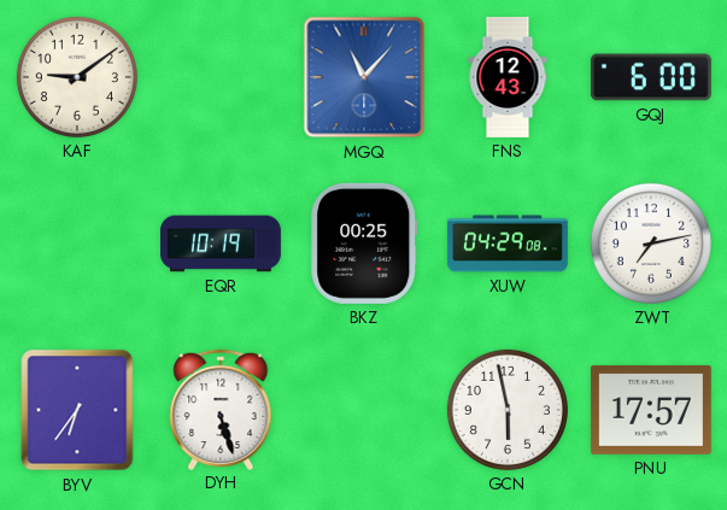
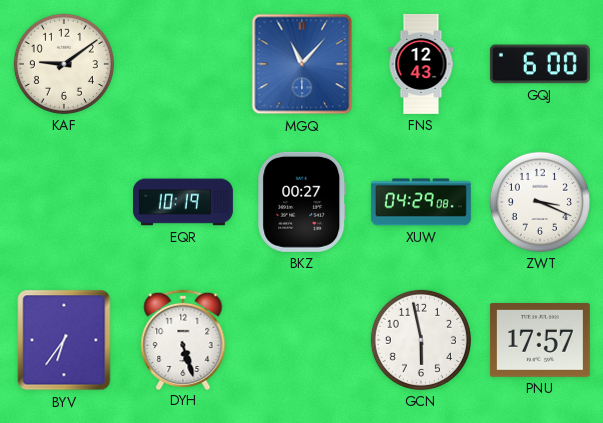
BKZ: 00:25 -> 00:27 (302, 202)
ZWT: 7:13 -> 3:19 (540, 202)
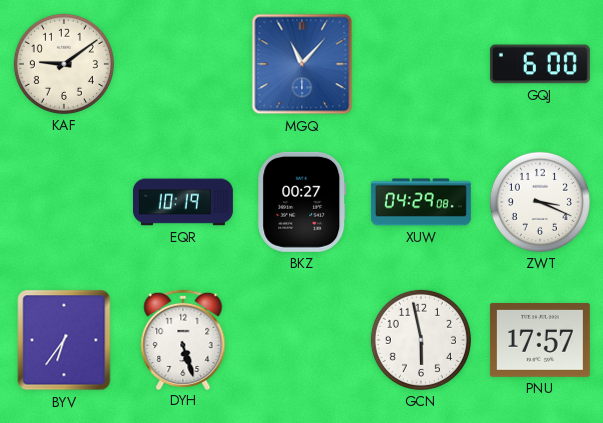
FNS: 12:43 -> none (421, 64)
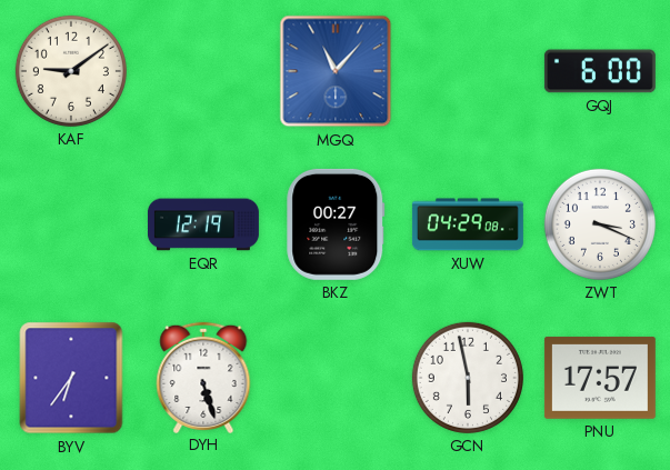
EQR: 10:19 -> 12:19 (203, 224)
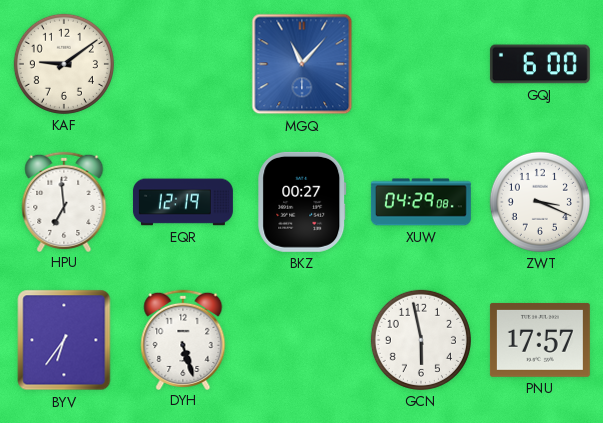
HPU: none -> 6:59 (64, 201)
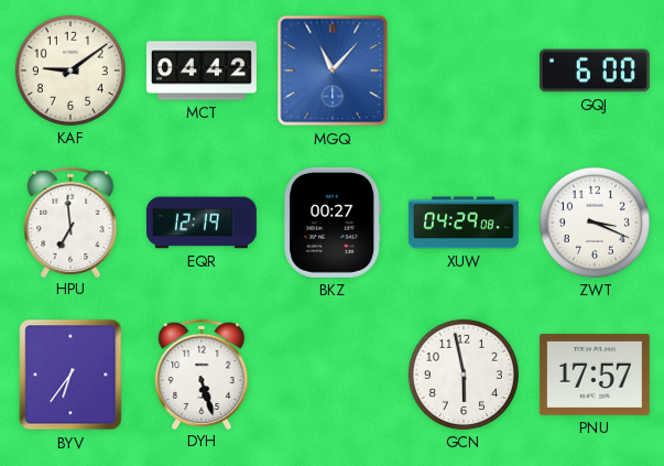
MCT: none -> 04:42 (202, 71)
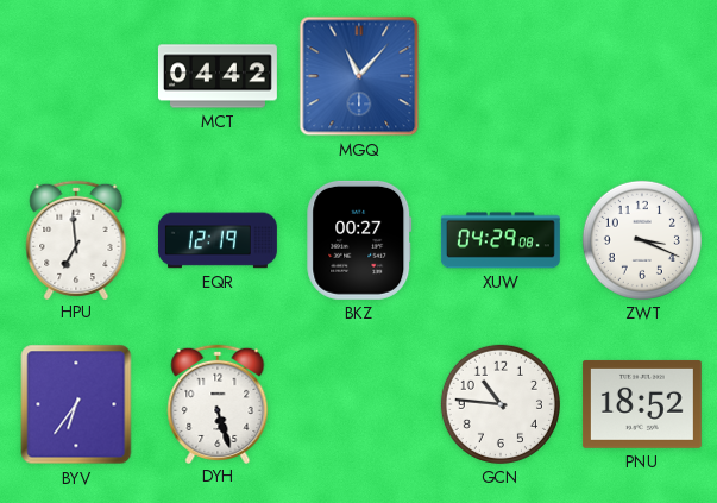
KAF: 9:09 -> none (70, 71)
GQJ: 6:00 -> none (595, 71)
GCN: 5:58 -> 10:46 (501, 404)
PNU: 17:57 -> 18:52 (642, 404)
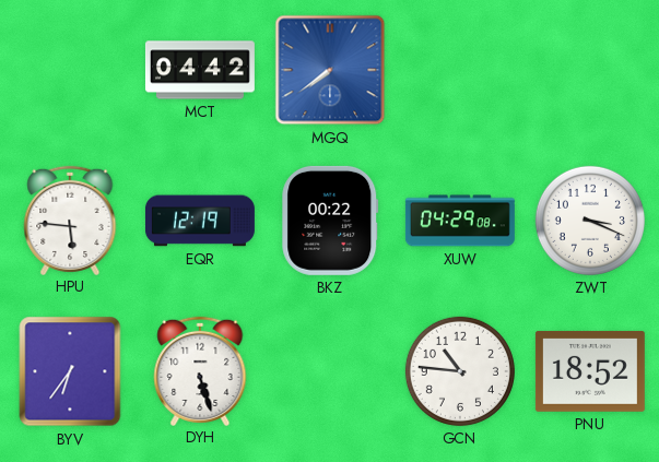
MGQ: 11:07 -> 7:39 (330, 70)
HPU: 6:59 -> 5:46 (70, 220)
BKZ: 00:27 -> 00:22 (330, 221)
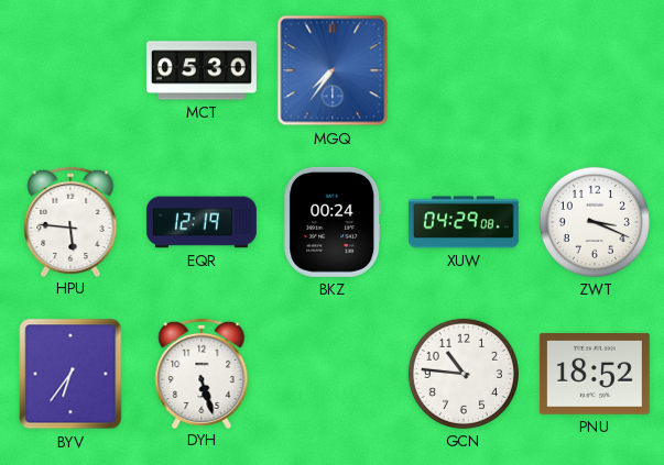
MCT: 04:42 -> 05:30 (202, 70)
MGQ: 7:39 -> 7:36 (333, 70)
BKZ: 00:22 -> 00:24 (333, 222)
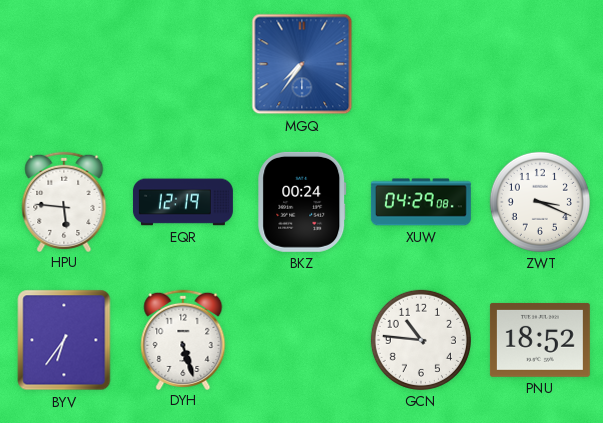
MCT: 05:30 -> none (202, 70)
